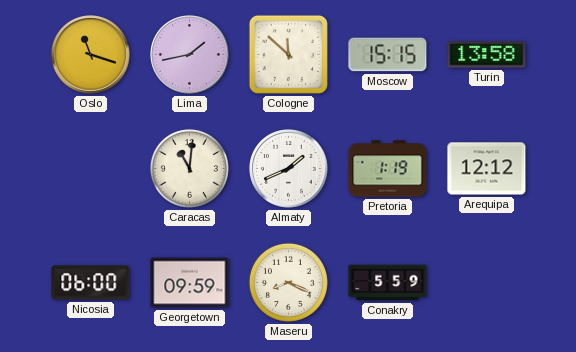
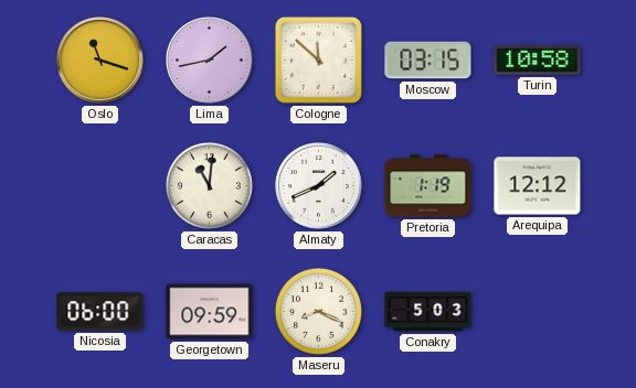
Moscow: 15:15 -> 03:15 (428, 61)
Turin: 13:58 -> 10:58 (538, 61)
Conakry: 5:59 -> 5:03 (428, 312)
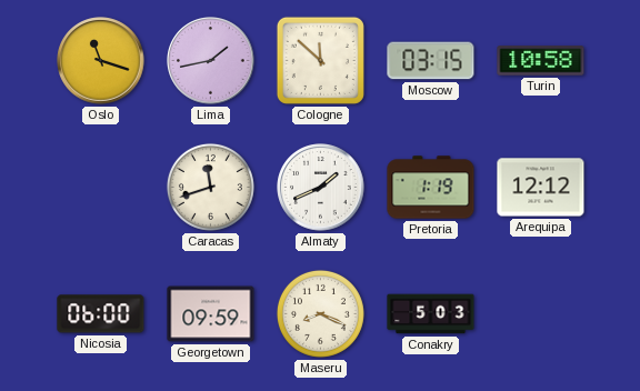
Caracas: 11:01 -> 11:42 (210, 187)
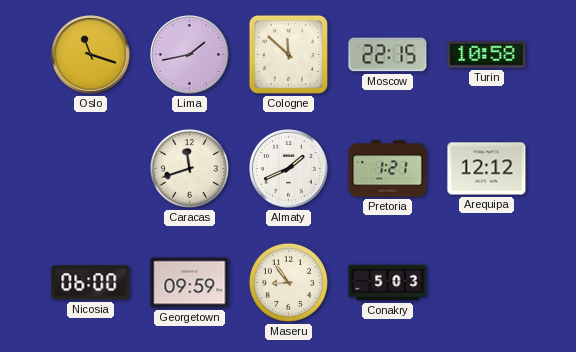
Moscow: 03:15 -> 22:15 (388, 55)
Pretoria: 1:19 -> 1:21 (388, 169)
Maseru: 8:19 -> 8:54 (288, 282)
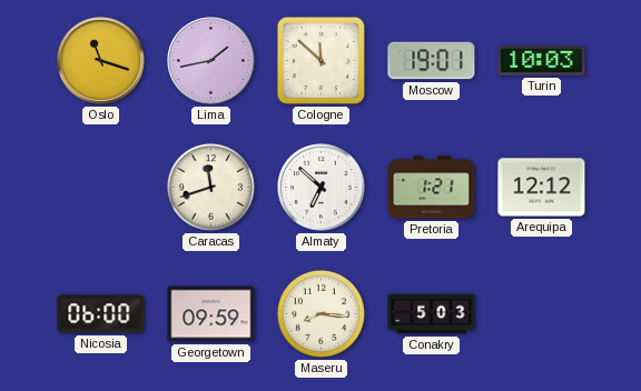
Moscow: 22:15 -> 19:01 (432, 61)
Turin: 10:58 -> 10:03 (542, 61)
Almaty: 1:41 -> 6:52 (322, 188)
Maseru: 8:54 -> 8:16 (320, 313)
